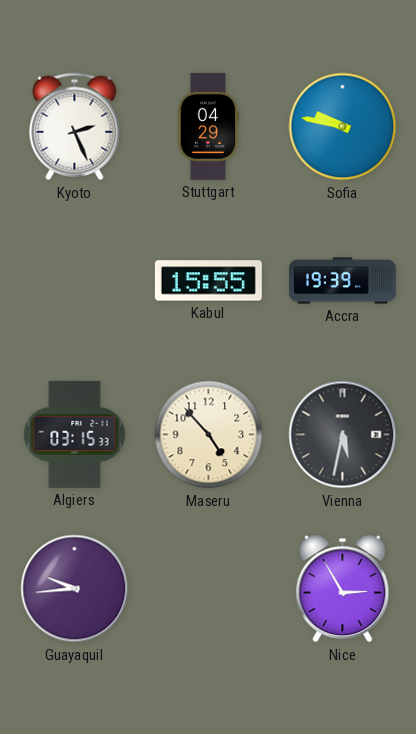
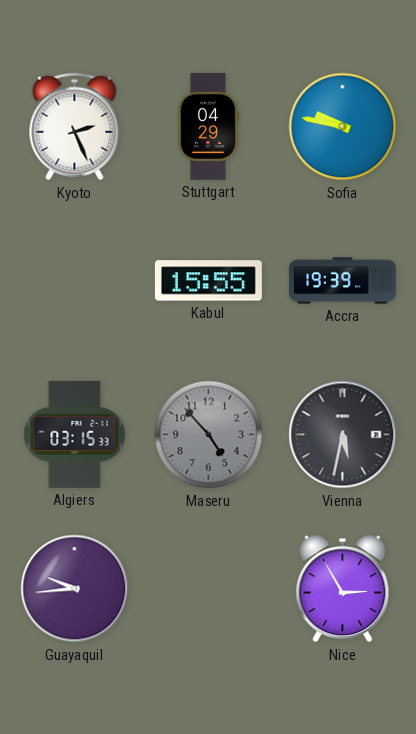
Maseru dial: cream -> grey (209, 435)
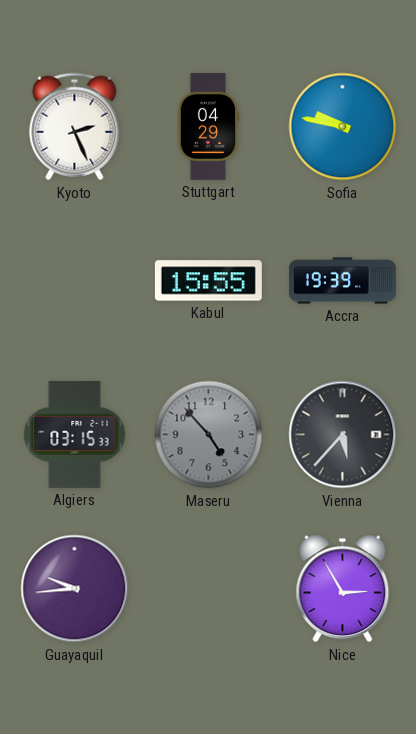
Vienna: 5:32 -> 5:37 (343, 435)
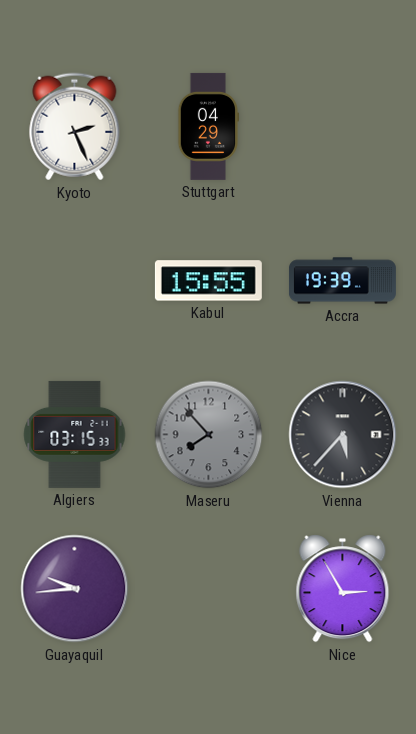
Sofia: 9:47 -> none (343, 127)
Maseru: 4:53 -> 7:53 (209, 435)
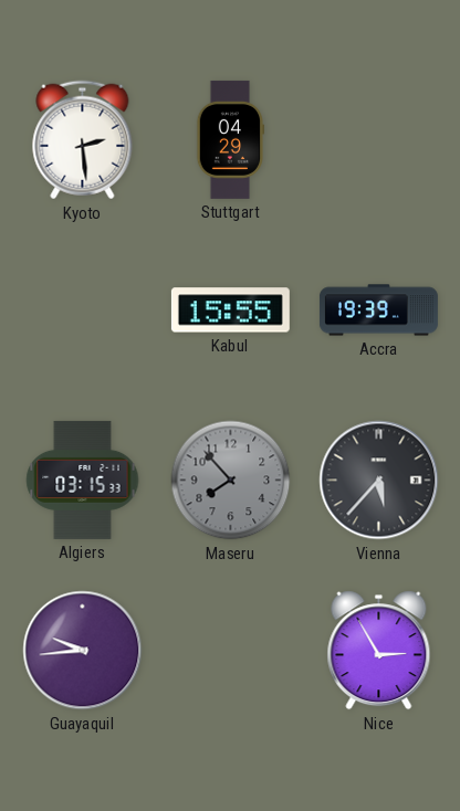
Kyoto: 2:26 -> 2:29 (83, 140)
